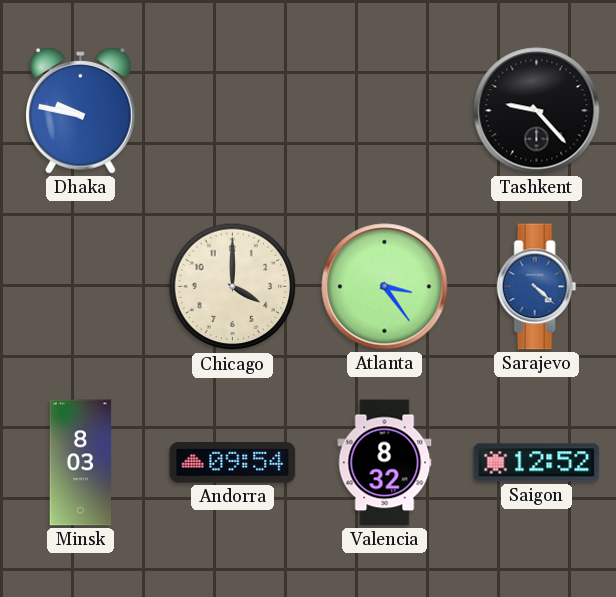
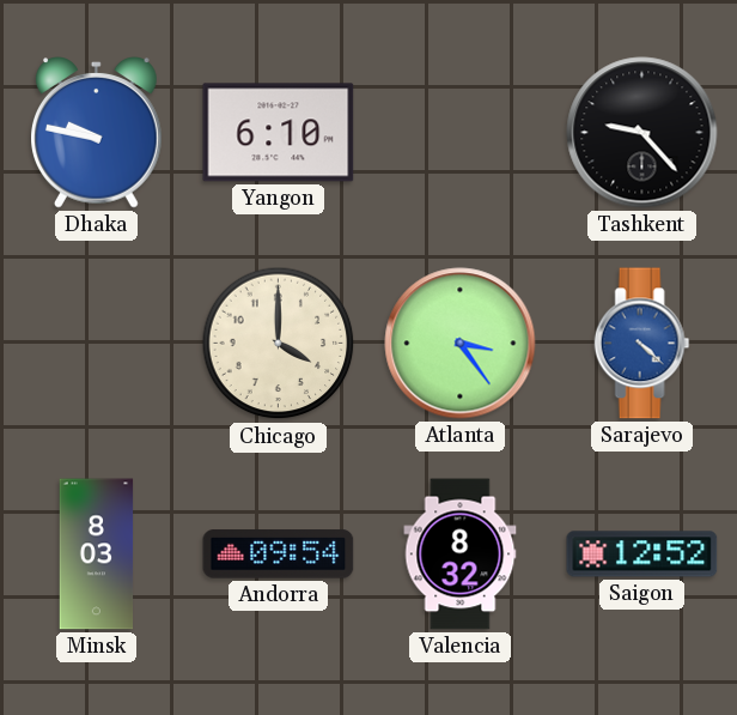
Yangon: none -> 6:10 (279, 133)
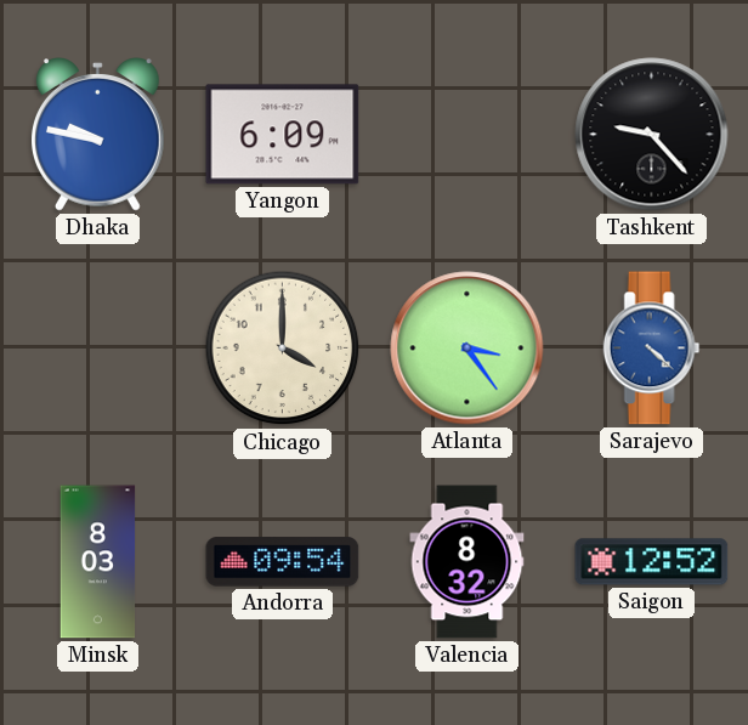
Yangon: 6:10 -> 6:09 (283, 135)
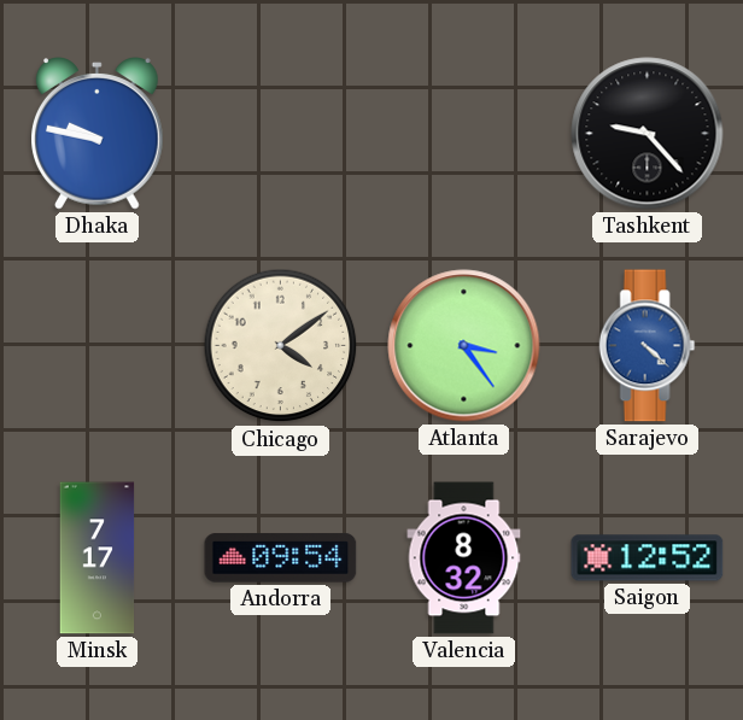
Yangon: 6:09 -> none (283, 135)
Chicago: 4:00 -> 4:09 (281, 346)
Minsk: 8:03 -> 7:17 (98, 558)
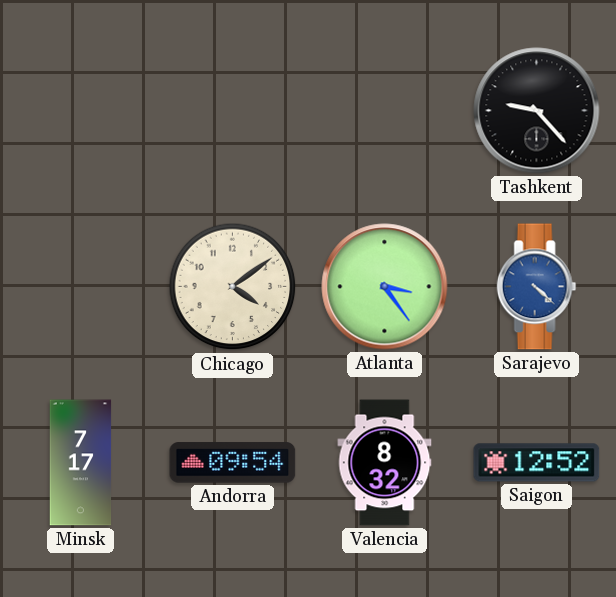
Dhaka: 9:47 -> none (98, 134)
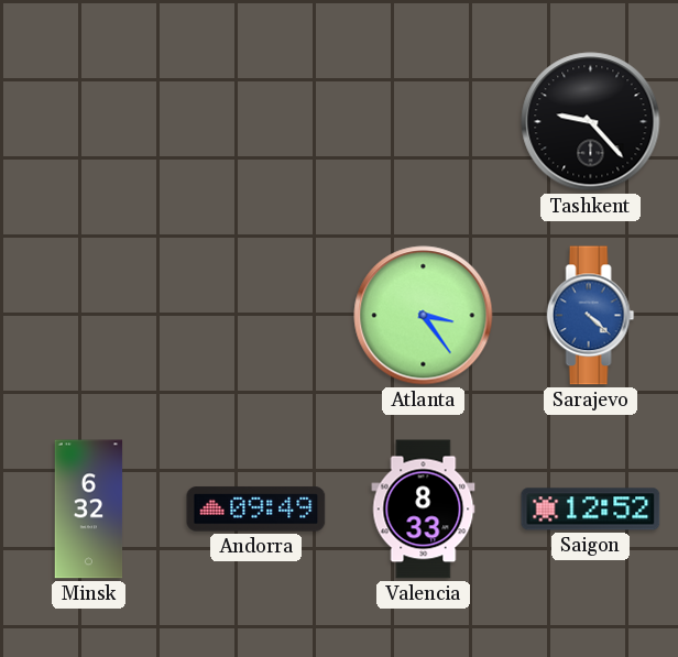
Chicago: 4:09 -> none (233, 287)
Minsk: 7:17 -> 6:32 (89, 510)
Andorra: 09:54 -> 09:49 (256, 510)
Valencia: 8:32 -> 8:33 (424, 510)
